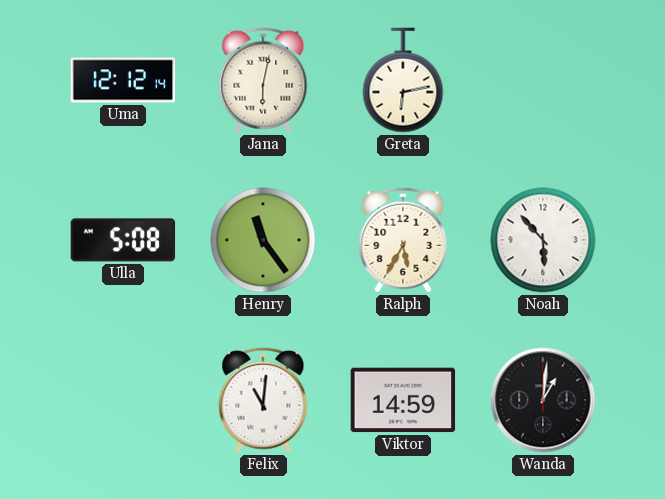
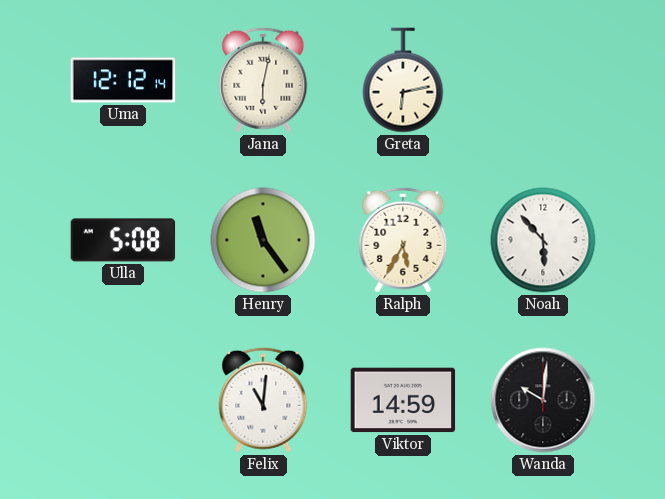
Wanda: 1:01 -> 10:01 (543, 400)
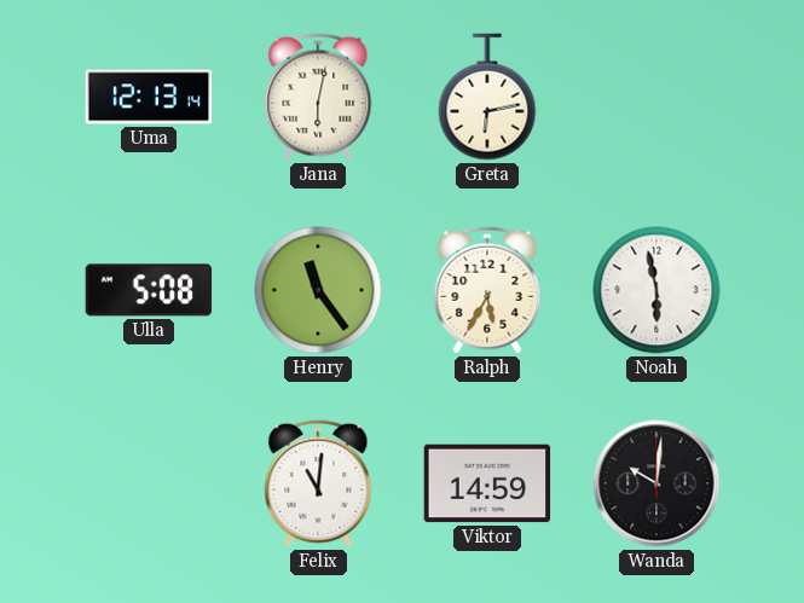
Uma: 12:12 -> 12:13 (149, 97)
Noah: 5:53 -> 5:58 (656, 290)
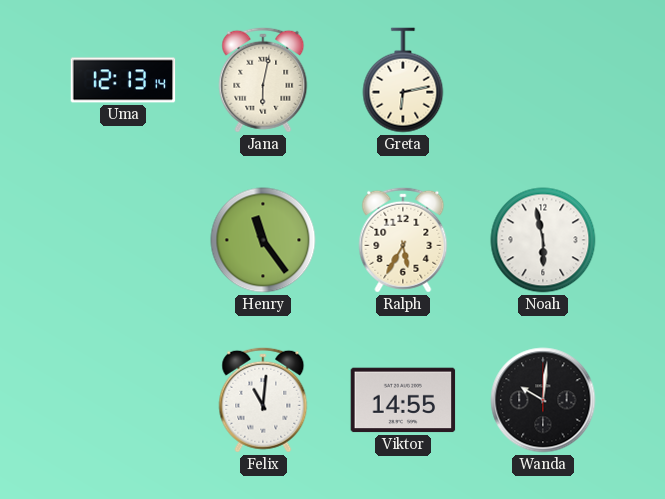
Ulla: 5:08 -> none (149, 290)
Viktor: 14:59 -> 14:55 (403, 400)
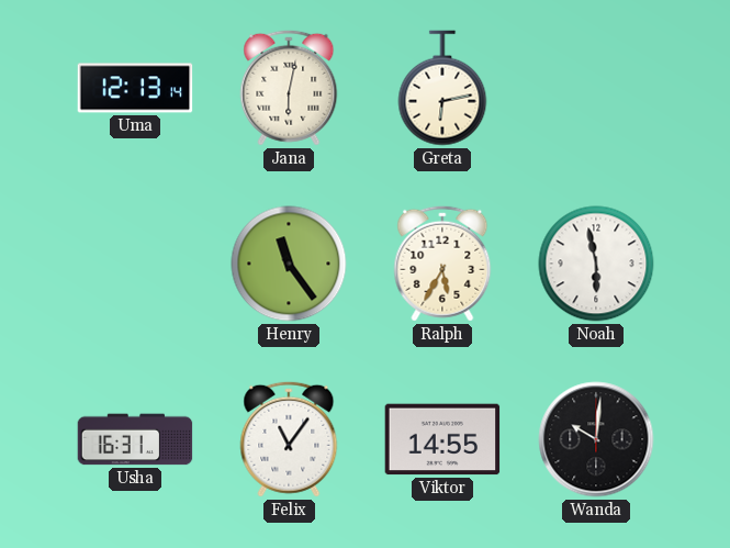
Usha: none -> 16:31 (135, 439)
Felix: 11:01 -> 11:06 (289, 439)
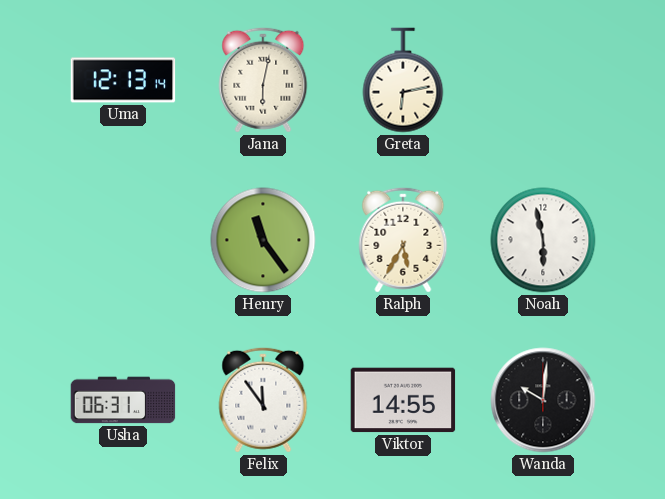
Usha: 16:31 -> 06:31 (123, 400)
Felix: 11:06 -> 11:54 (263, 400)
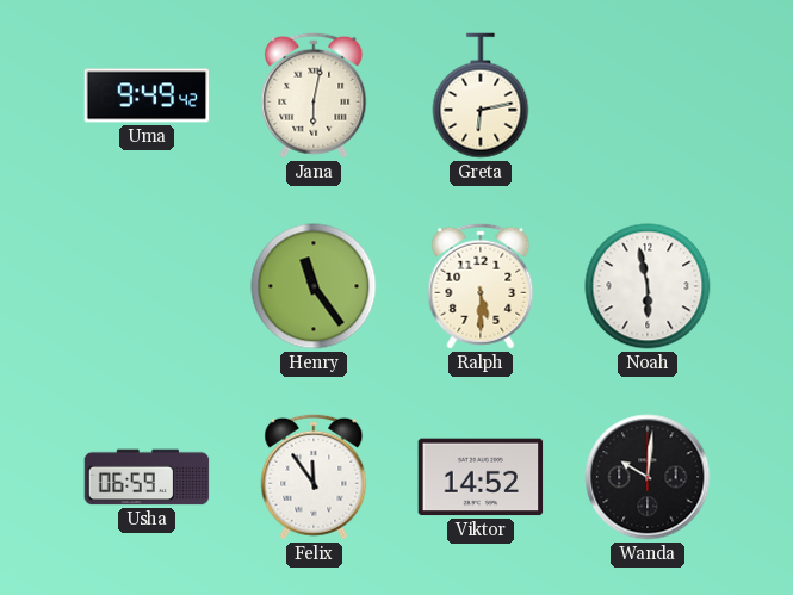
Uma: 12:13 -> 9:49 (147, 95)
Ralph: 5:35 -> 5:30 (481, 286)
Usha: 06:31 -> 06:59 (147, 477)
Viktor: 14:55 -> 14:52 (481, 477)
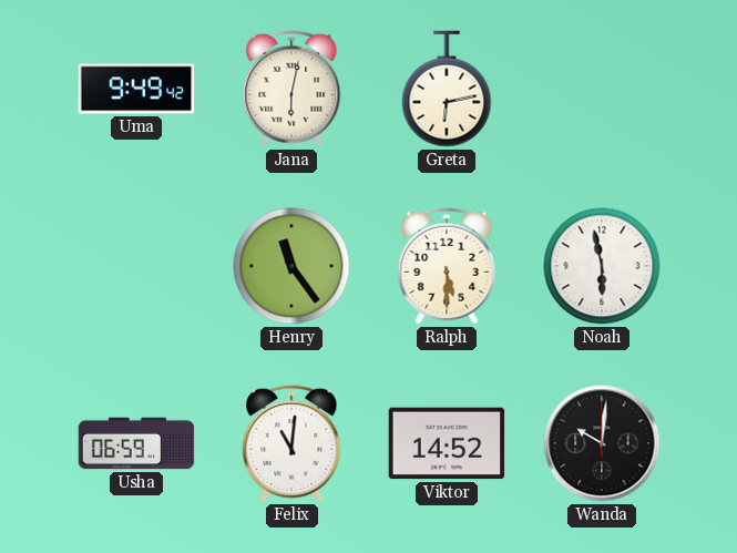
Felix: 11:54 -> 11:01 (291, 443)
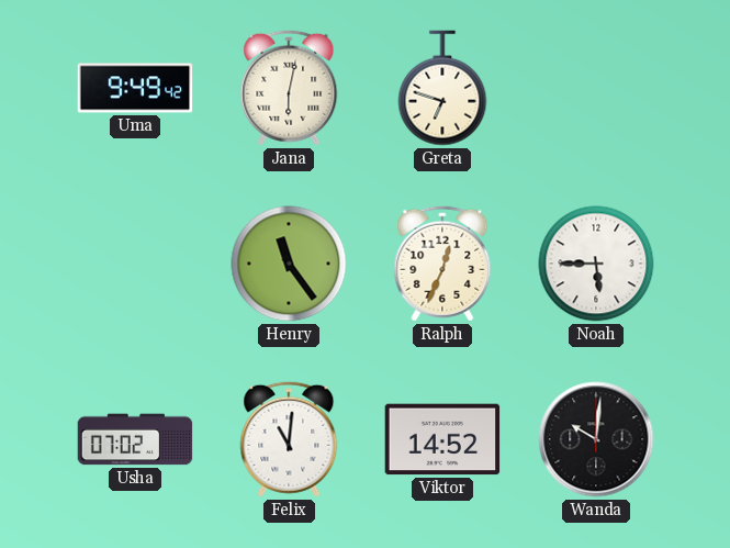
Greta: 6:13 -> 6:48 (442, 88)
Ralph: 5:30 -> 12:34 (442, 264)
Noah: 5:58 -> 5:45 (596, 264)
Usha: 06:59 -> 07:02 (135, 439)
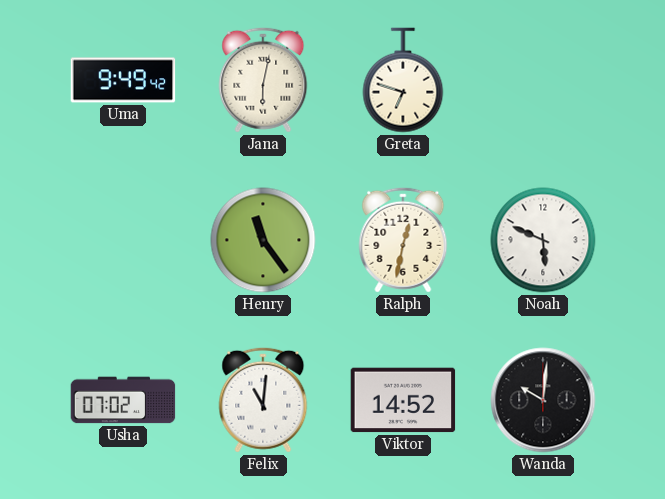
Ralph: 12:34 -> 12:32 (403, 240)
Noah: 5:45 -> 5:49 (543, 240)
